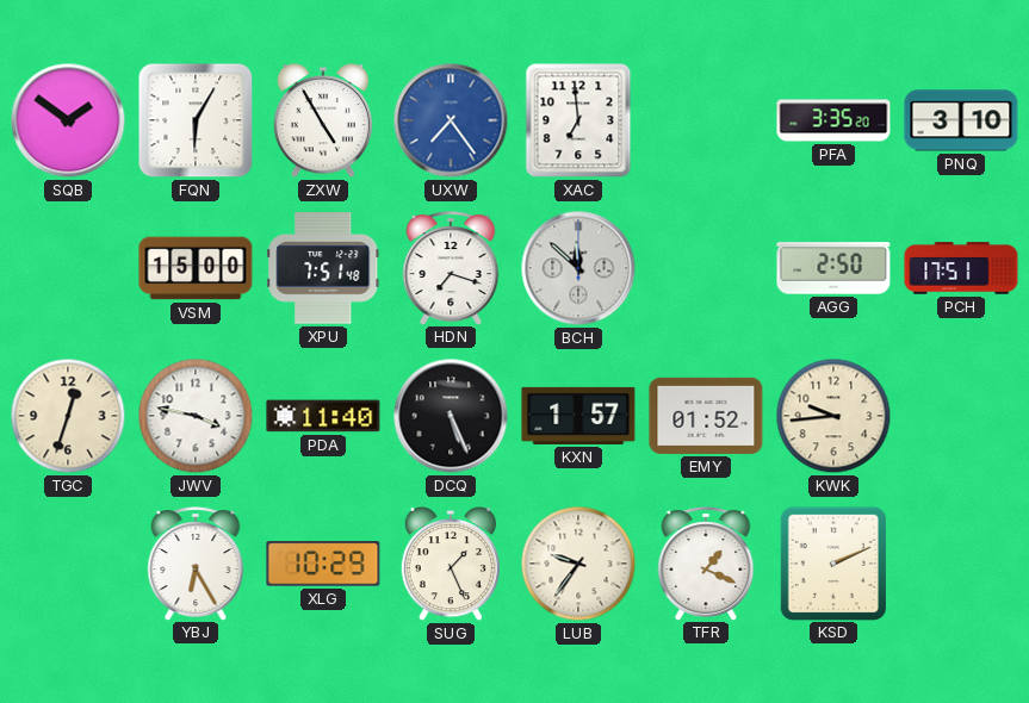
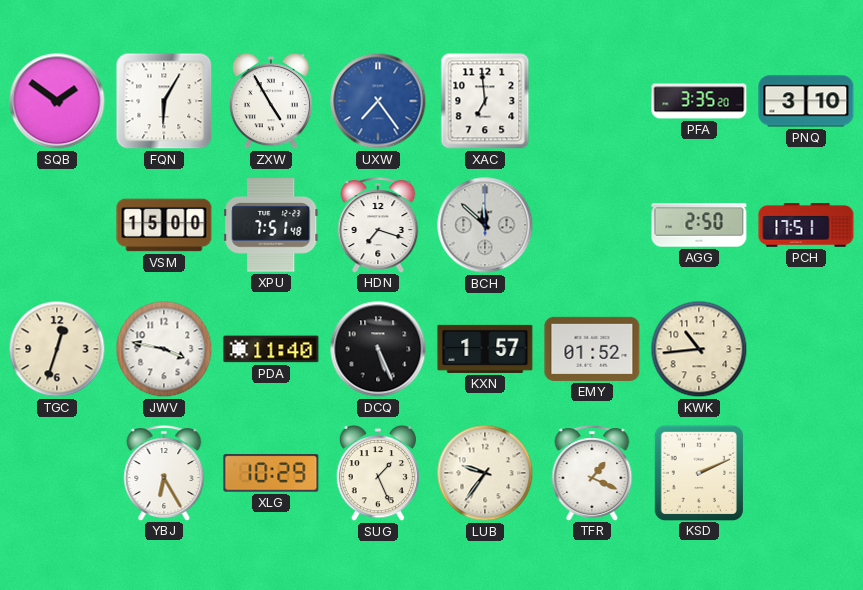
KWK: 9:44 -> 10:44 (699, 349)
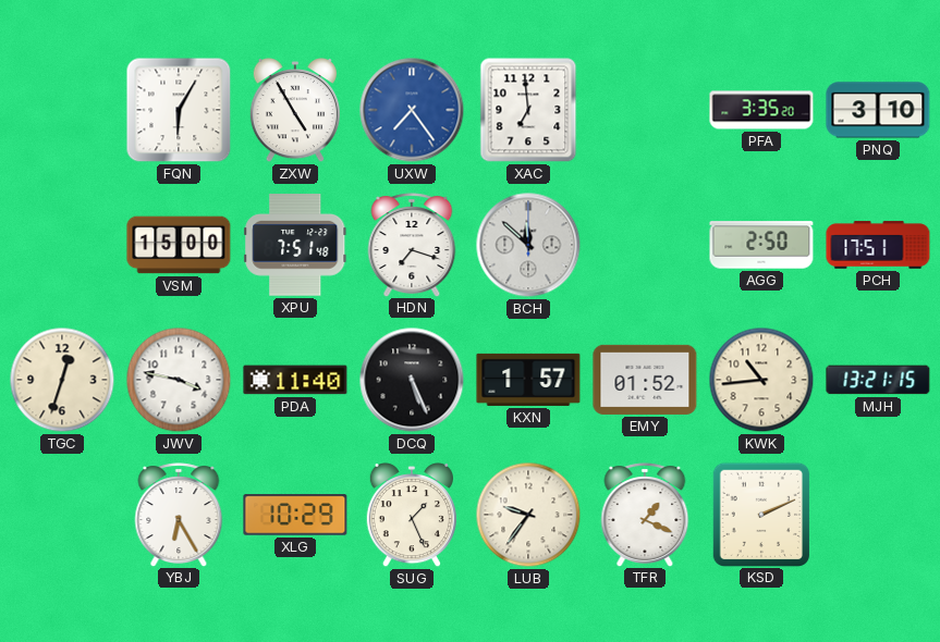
SQB: 1:51 -> none (57, 101)
MJH: none -> 13:21 (878, 380)
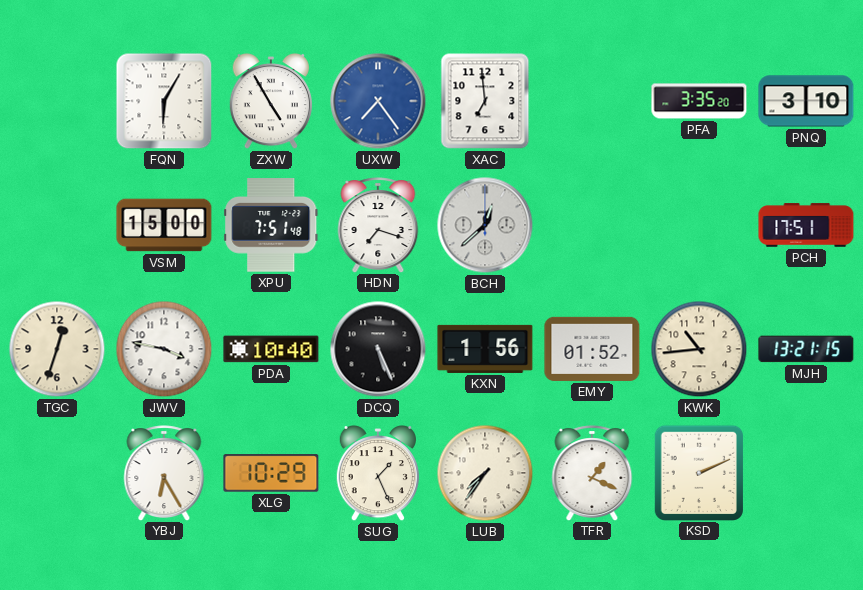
BCH: 11:52 -> 12:38 (485, 225)
AGG: 2:50 -> none (761, 245)
PDA: 11:40 -> 10:40 (271, 349)
KXN: 1:57 -> 1:56 (485, 349)
LUB: 9:36 -> 7:36 (485, 473)
